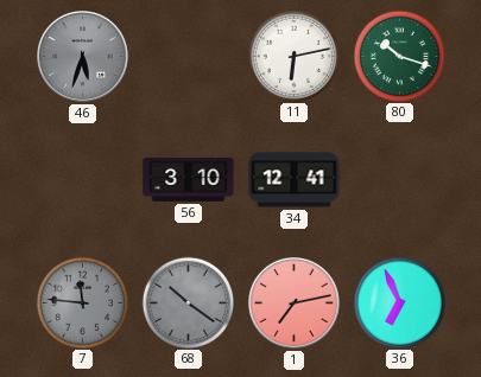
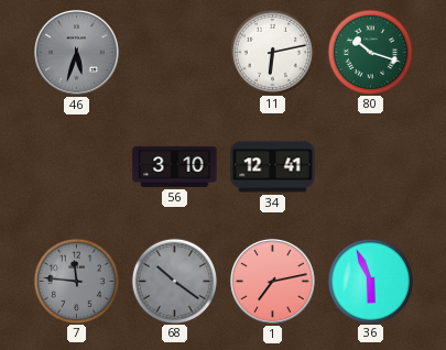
36: 6:56 -> 5:56 (370, 281)
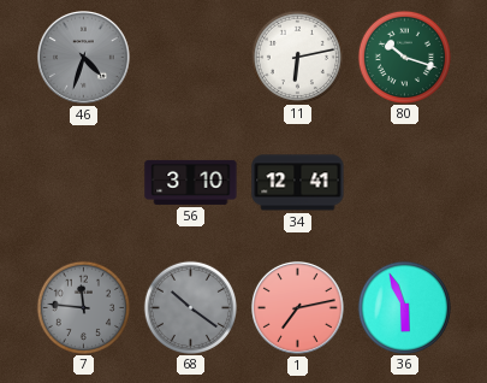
46: 5:33 -> 4:33 (84, 58)
